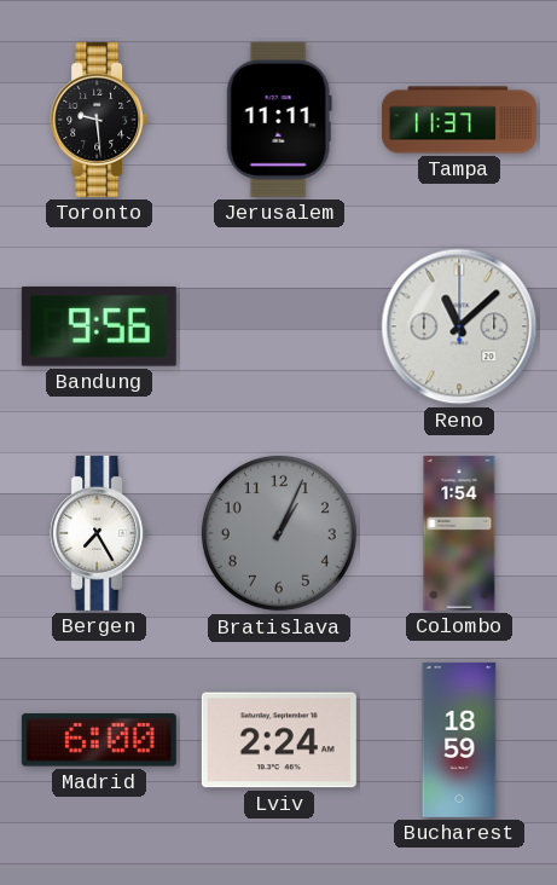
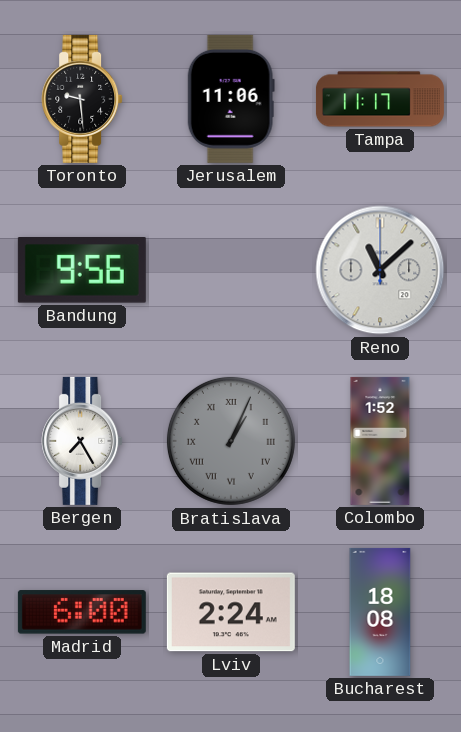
Jerusalem: 11:11 -> 11:06 (231, 99)
Tampa: 11:37 -> 11:17 (380, 99)
Bratislava numerals: Arabic -> Roman (231, 441)
Colombo: 1:54 -> 1:52 (380, 441)
Bucharest: 18:59 -> 18:08 (380, 612)
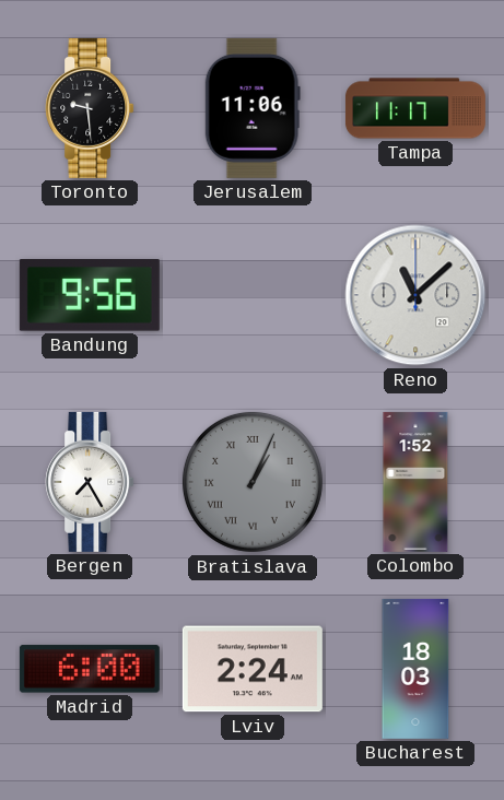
Bucharest: 18:08 -> 18:03 (415, 669)
